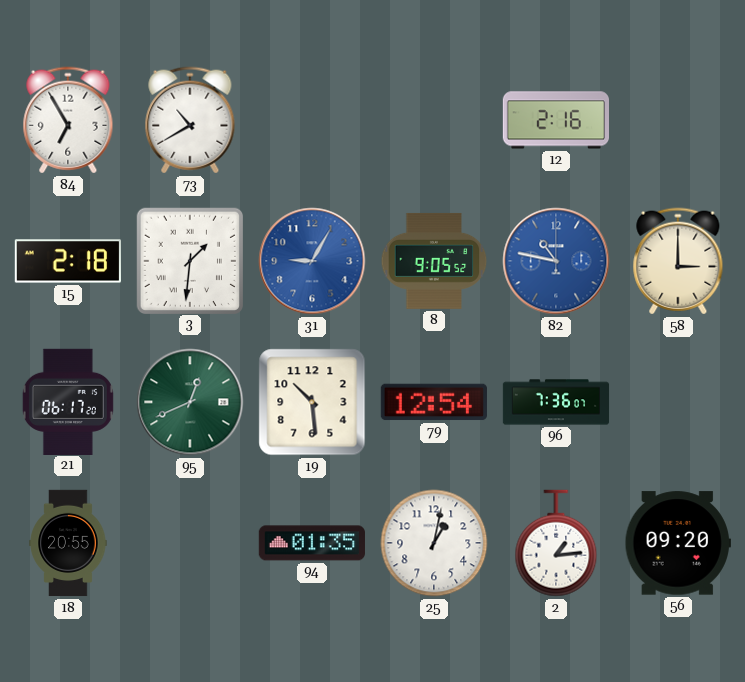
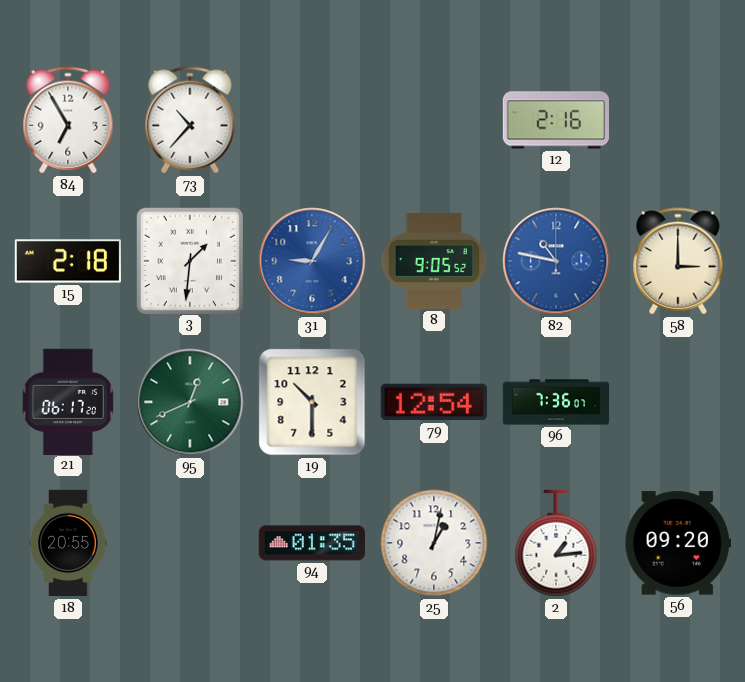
73: 10:40 -> 10:37 (190, 120)
19: 10:29 -> 10:30 (312, 402)
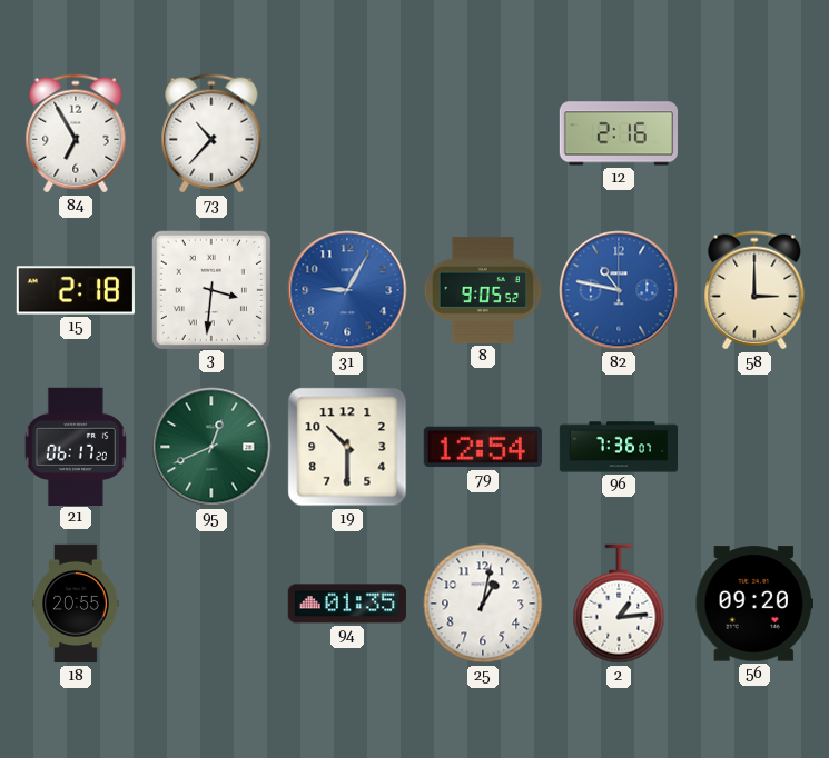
3: 1:31 -> 3:31 (210, 289)
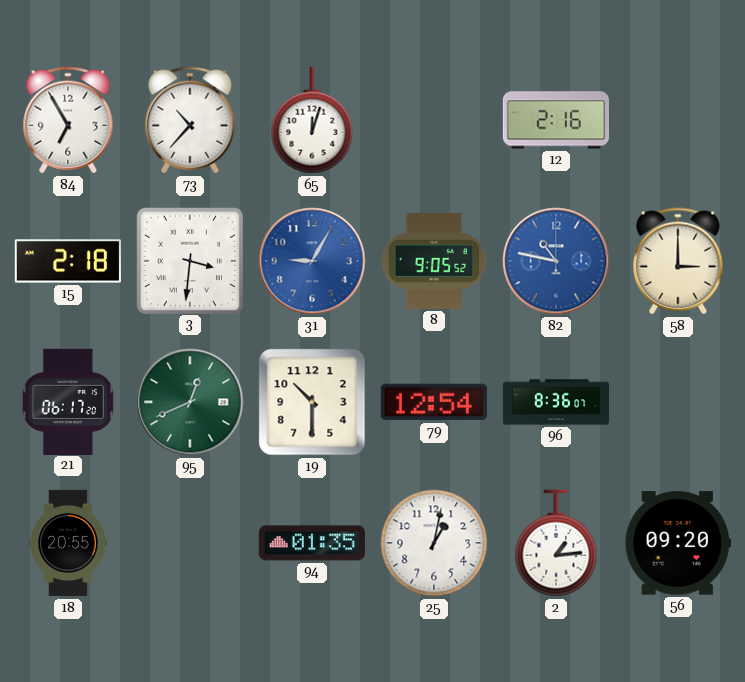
65: none -> 12:03 (312, 120)
96: 7:36 -> 8:36 (556, 402)
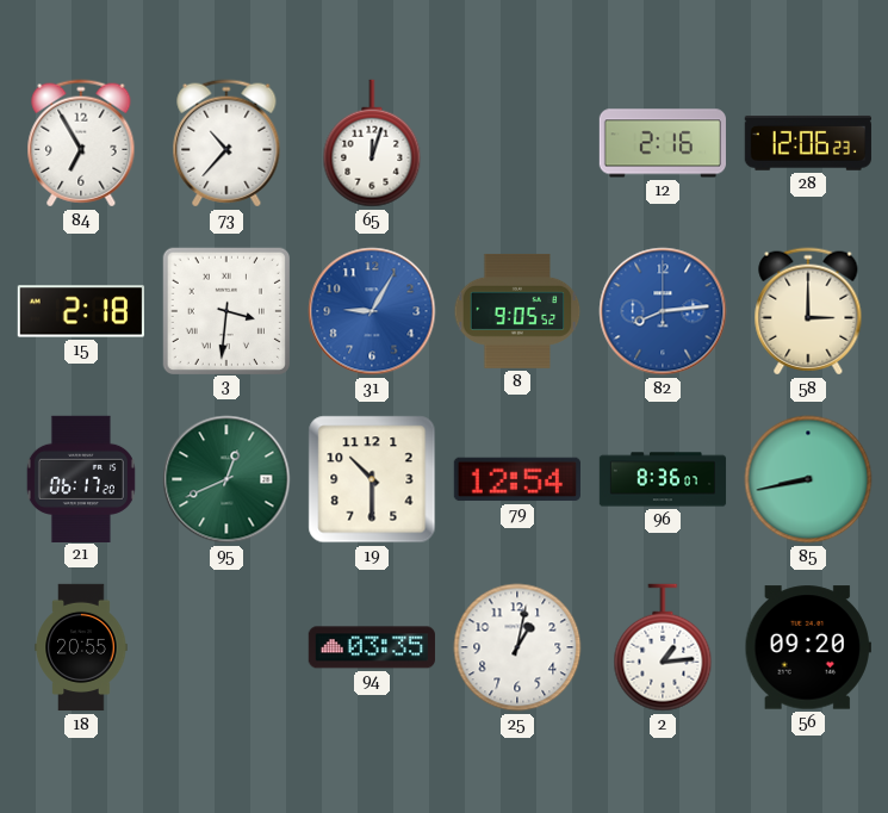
28: none -> 12:06 (808, 143)
82: 10:47 -> 8:14 (663, 311)
85: none -> 8:43 (808, 479)
94: 01:35 -> 03:35 (372, 647)
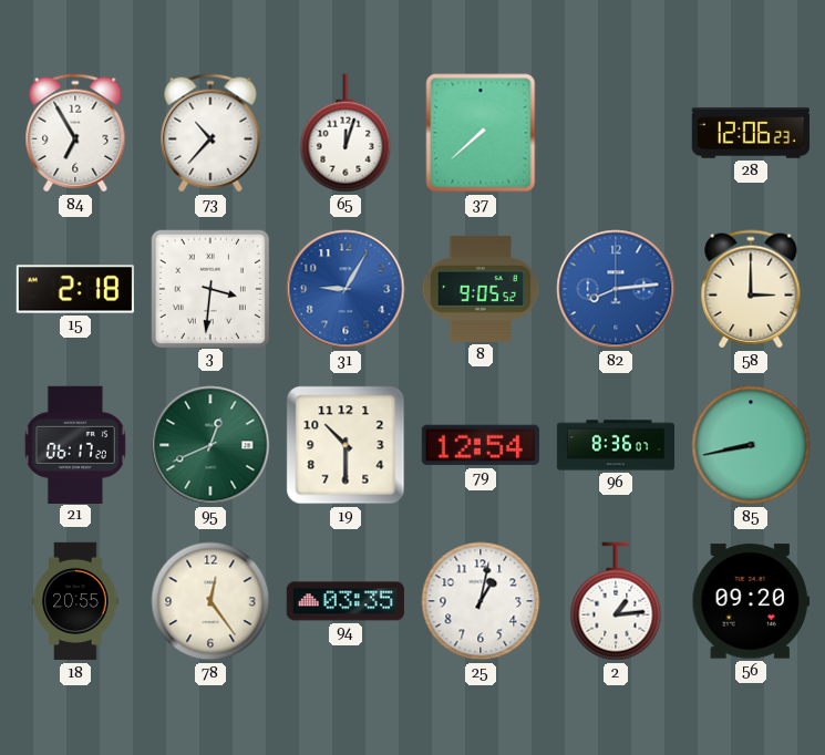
37: none -> 7:38 (481, 133)
12: 2:16 -> none (662, 143)
78: none -> 12:24 (210, 601)
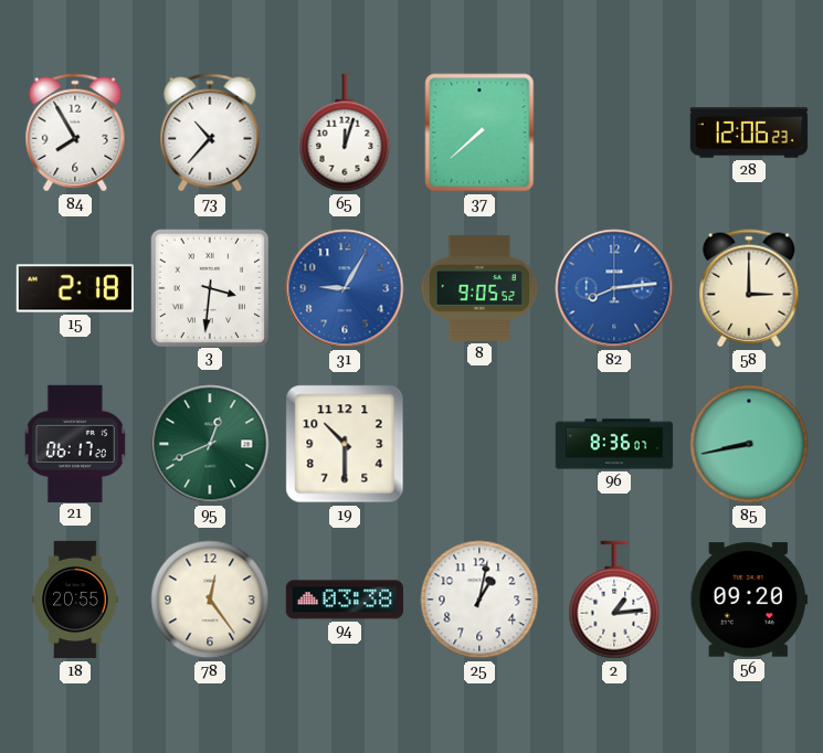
84: 6:55 -> 7:55 (75, 132)
79: 12:54 -> none (481, 445)
94: 03:35 -> 03:38 (345, 600)
